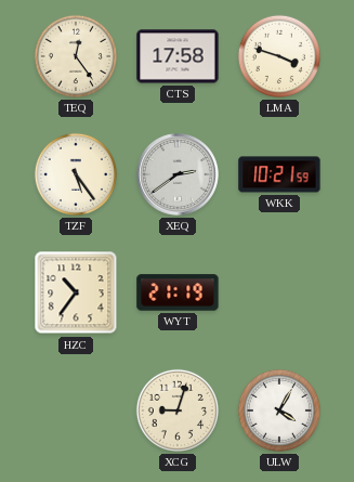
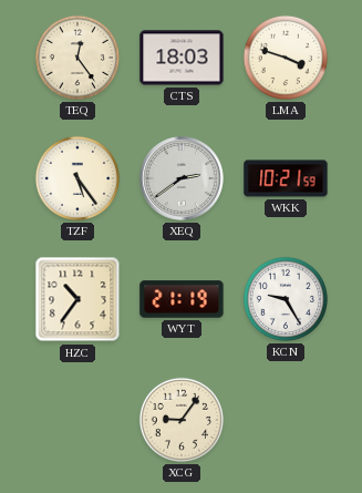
CTS: 17:58 -> 18:03 (182, 58)
KCN: none -> 9:25 (286, 299)
XCG: 9:03 -> 9:06 (182, 420)
ULW: 4:05 -> none (279, 411)
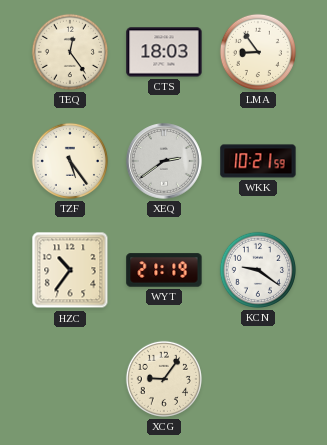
LMA: 3:48 -> 8:54 (258, 52)
KCN: 9:25 -> 9:21 (258, 270)
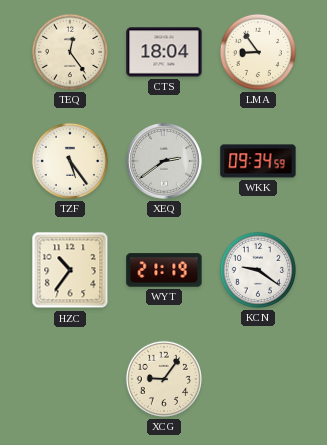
CTS: 18:03 -> 18:04 (164, 52)
WKK: 10:21 -> 09:34 (258, 161)
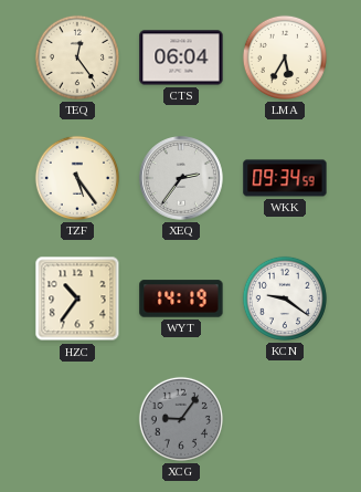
CTS: 18:04 -> 06:04 (181, 57)
LMA: 8:54 -> 5:35 (285, 57)
XEQ: 2:39 -> 2:36 (182, 179)
WYT: 21:19 -> 14:19 (181, 299)
XCG dial: cream -> grey (181, 419)
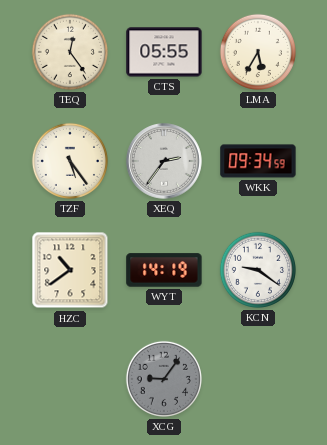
CTS: 06:04 -> 05:55 (164, 52)
HZC: 10:36 -> 10:39 (70, 270)
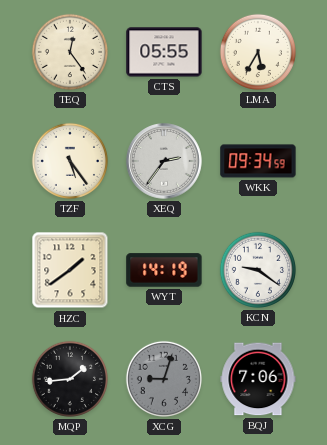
HZC: 10:39 -> 1:39 (70, 270)
MQP: none -> 1:44 (70, 379)
XCG: 9:06 -> 9:03 (164, 379)
BQJ: none -> 7:06 (258, 379)
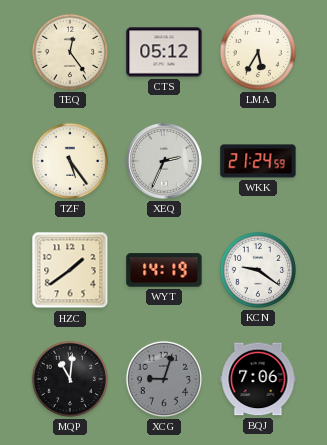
CTS: 05:55 -> 05:12 (164, 52)
XEQ: 2:36 -> 2:34 (165, 162)
WKK: 09:34 -> 21:24 (258, 161)
MQP: 1:44 -> 11:01 (70, 379)
